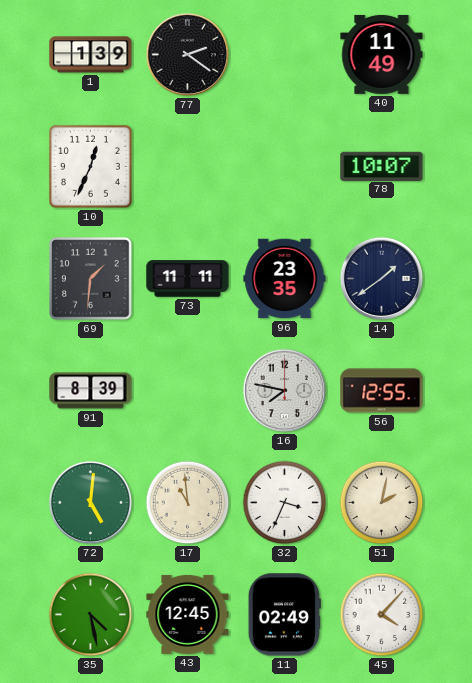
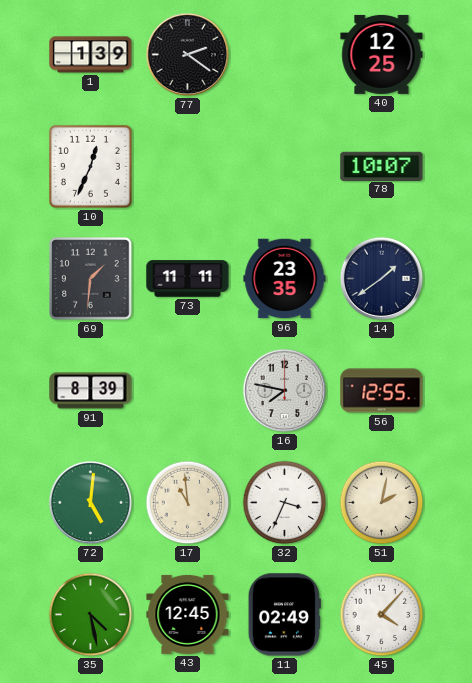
40: 11:49 -> 12:25 (382, 54)
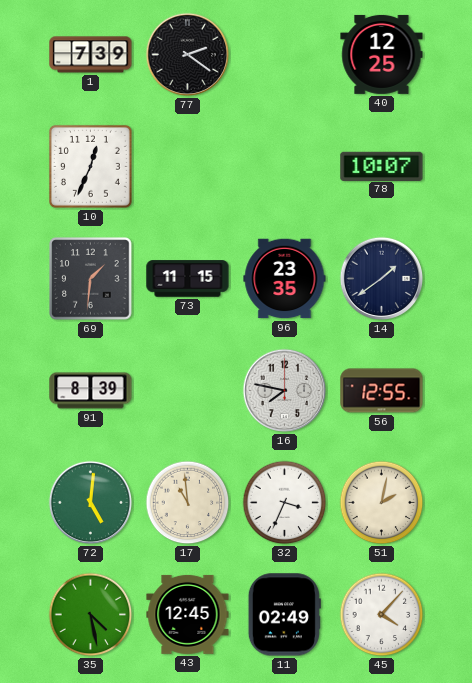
1: 1:39 -> 7:39 (91, 55)
73: 11:11 -> 11:15 (188, 279)
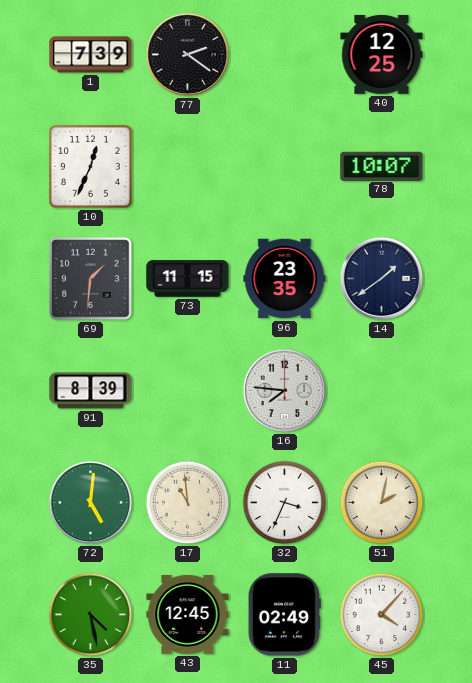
16: 7:47 -> 7:46 (285, 391)
56: 12:55 -> none (382, 391)
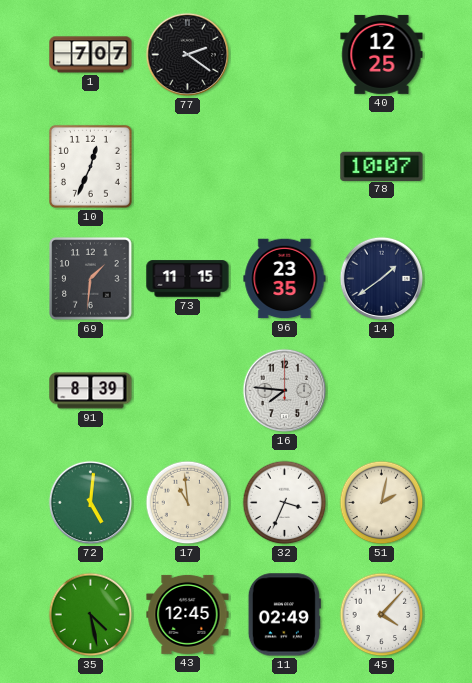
1: 7:39 -> 7:07 (91, 55)
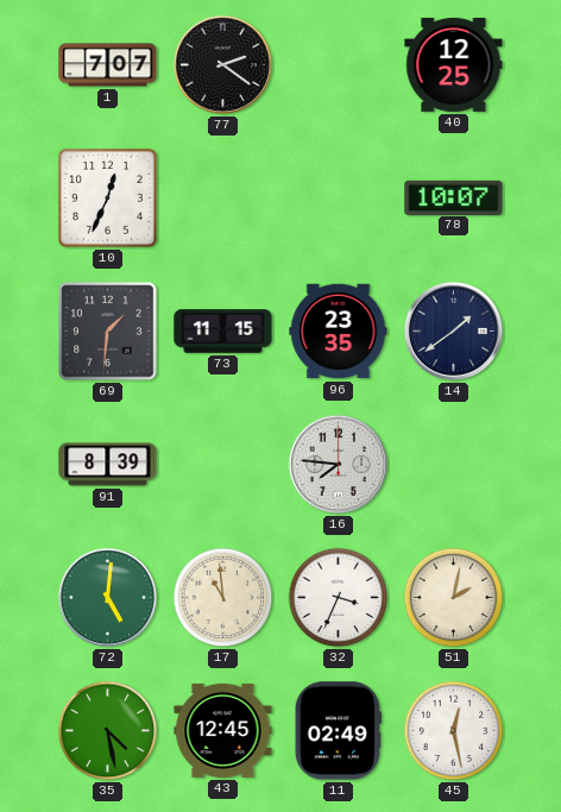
45: 4:07 -> 12:28 (454, 731)
